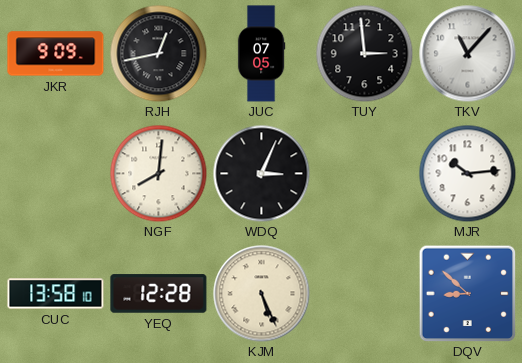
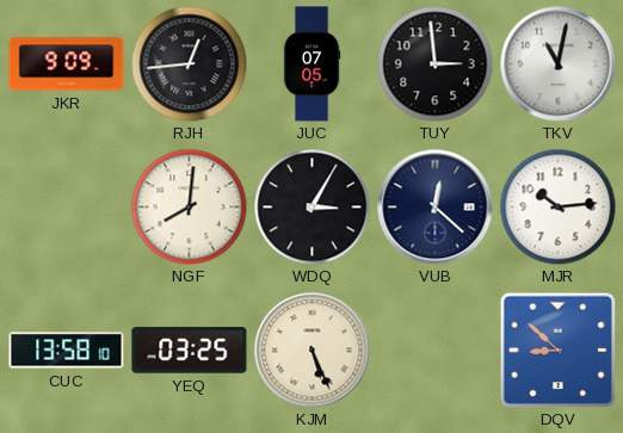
RJH: 12:43 -> 12:44 (189, 63)
TKV: 11:07 -> 11:02 (559, 64)
WDQ: 3:04 -> 3:05 (311, 206)
VUB: none -> 12:22 (436, 208)
YEQ: 12:28 -> 03:25 (190, 351)
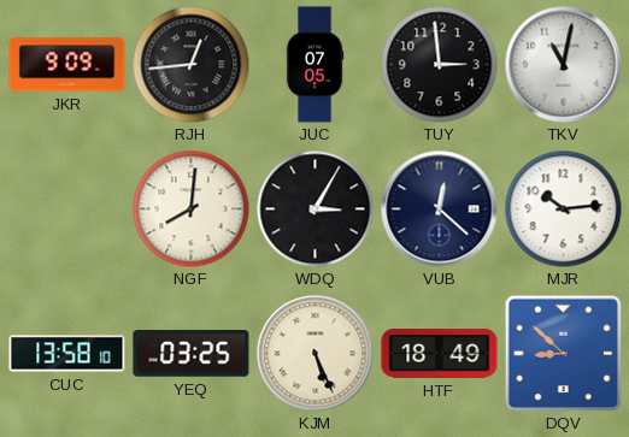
HTF: none -> 18:49 (440, 354)
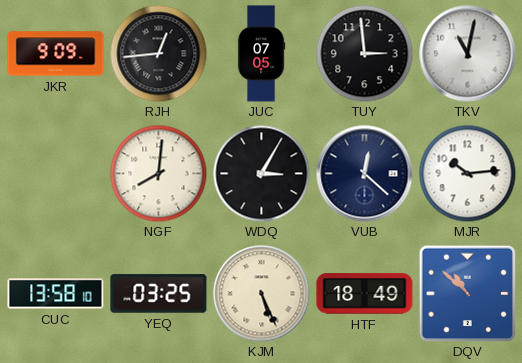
DQV: 8:52 -> 10:52 (467, 293)
